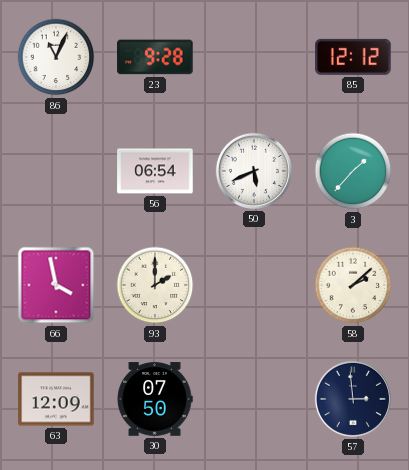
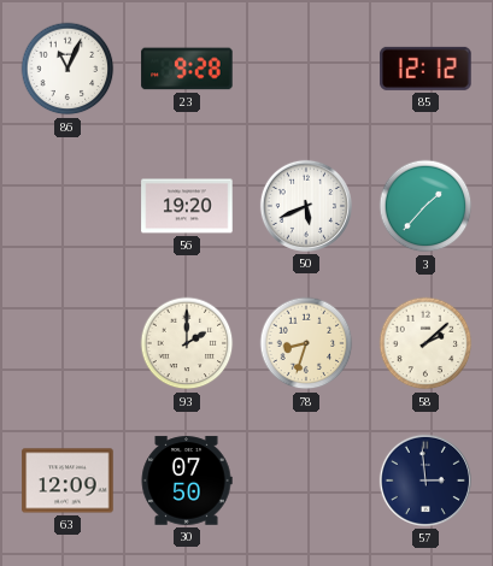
56: 06:54 -> 19:20 (187, 206)
66: 3:58 -> none (56, 285)
78: none -> 8:33 (306, 343)
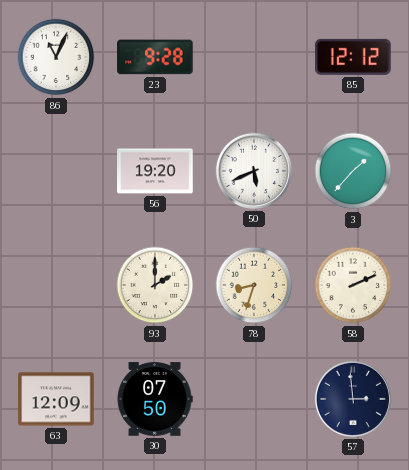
58: 2:08 -> 2:11 (353, 285)
